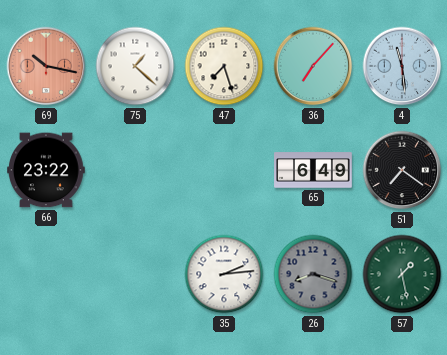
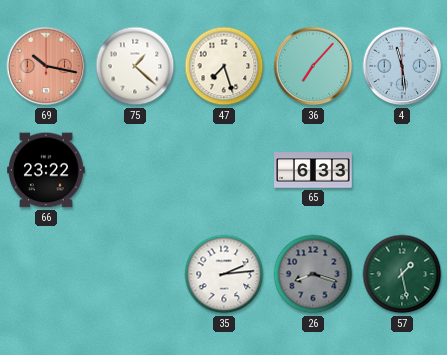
65: 6:49 -> 6:33 (313, 170)
51: 7:21 -> none (402, 170)
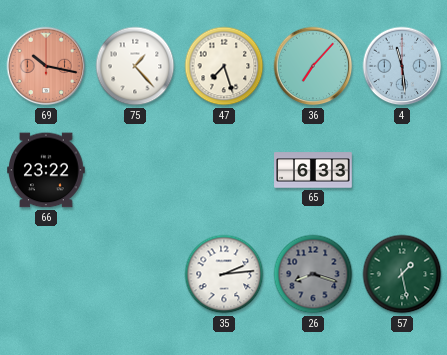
75: 1:22 -> 1:23 (135, 66)
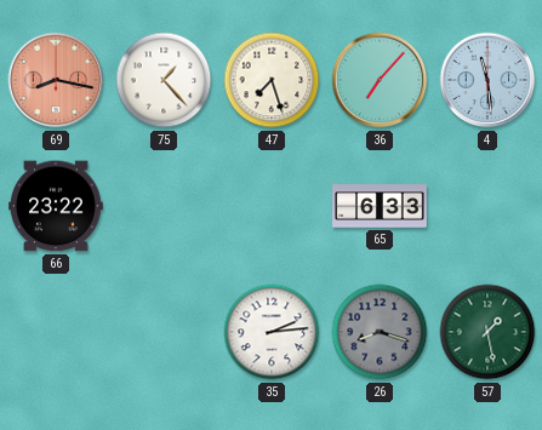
69: 10:17 -> 8:17 (56, 80)
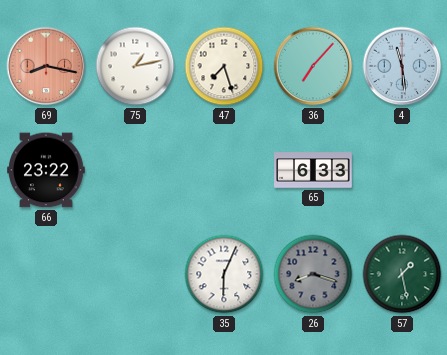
75: 1:23 -> 1:13 (135, 66)
35: 2:14 -> 6:04 (224, 274)
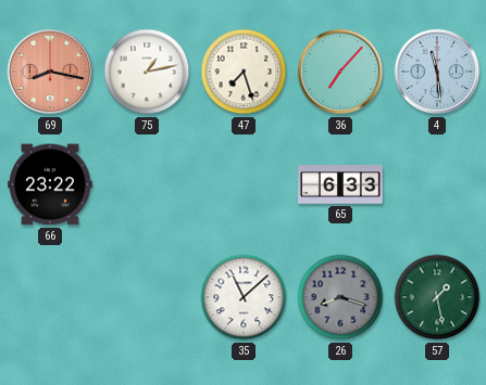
35: 6:04 -> 11:08 (244, 297)
